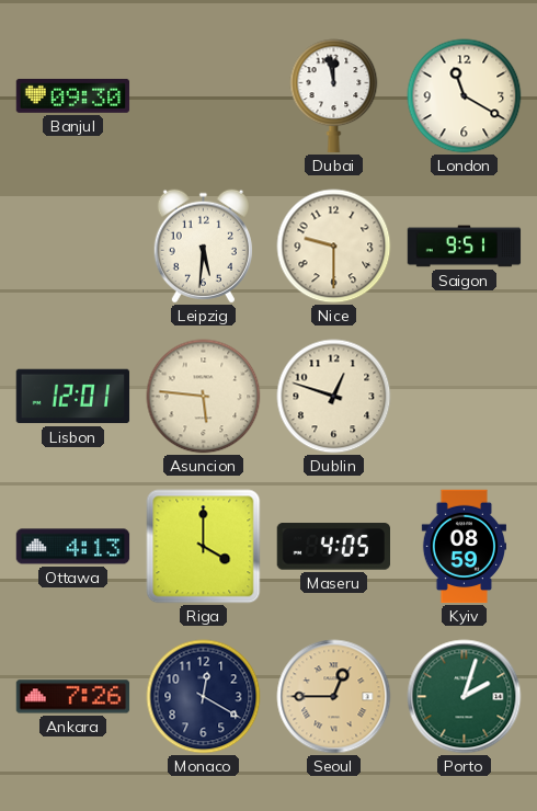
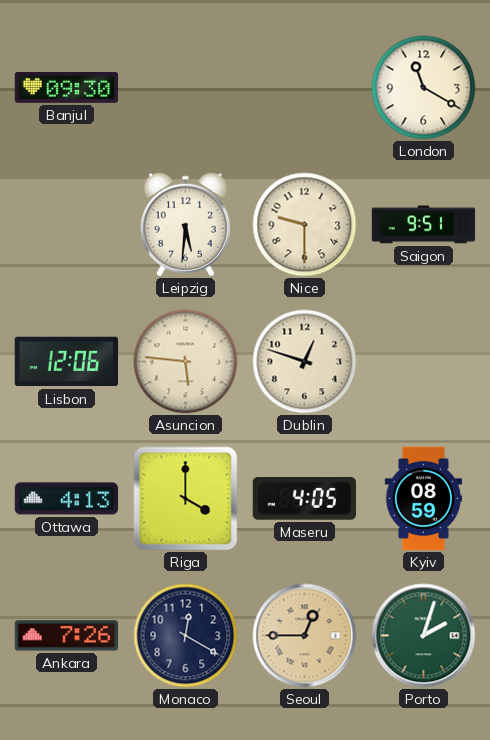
Dubai: 11:58 -> none (334, 96)
Lisbon: 12:01 -> 12:06 (67, 362)
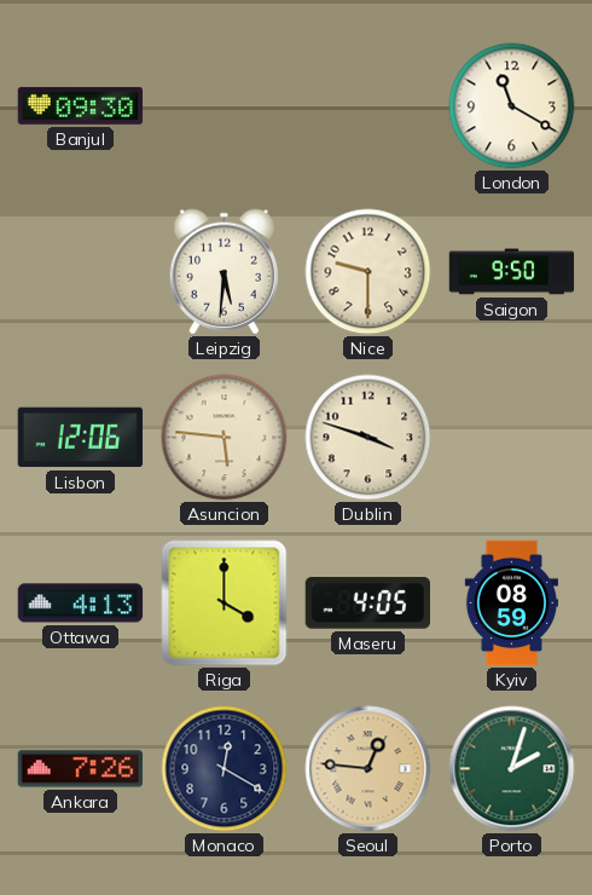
Saigon: 9:51 -> 9:50 (512, 272)
Dublin: 12:48 -> 3:48 (368, 438)
Seoul: 12:45 -> 12:46 (368, 769)
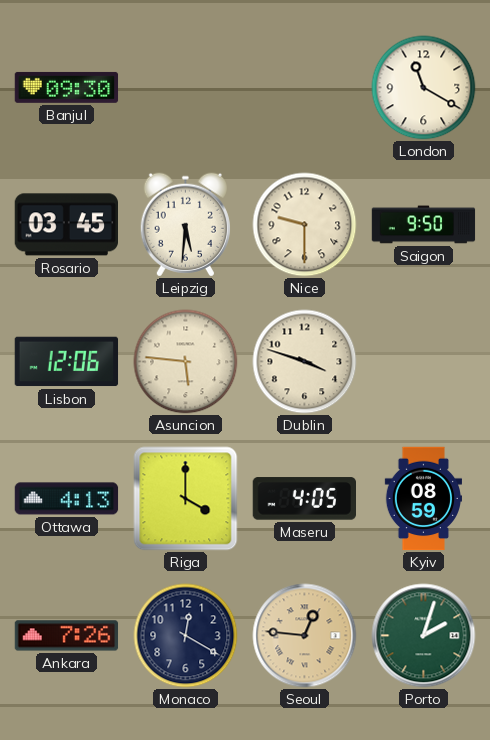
Rosario: none -> 03:45 (66, 225)
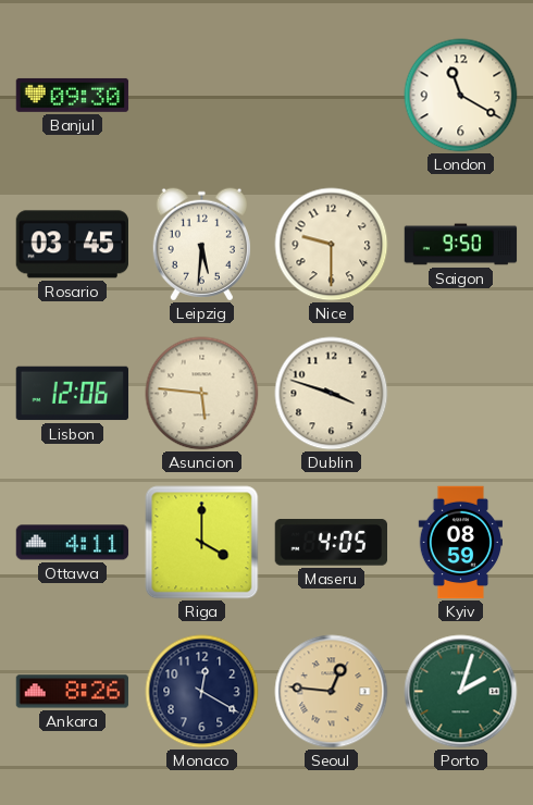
Ottawa: 4:13 -> 4:11 (73, 543)
Ankara: 7:26 -> 8:26 (73, 692)
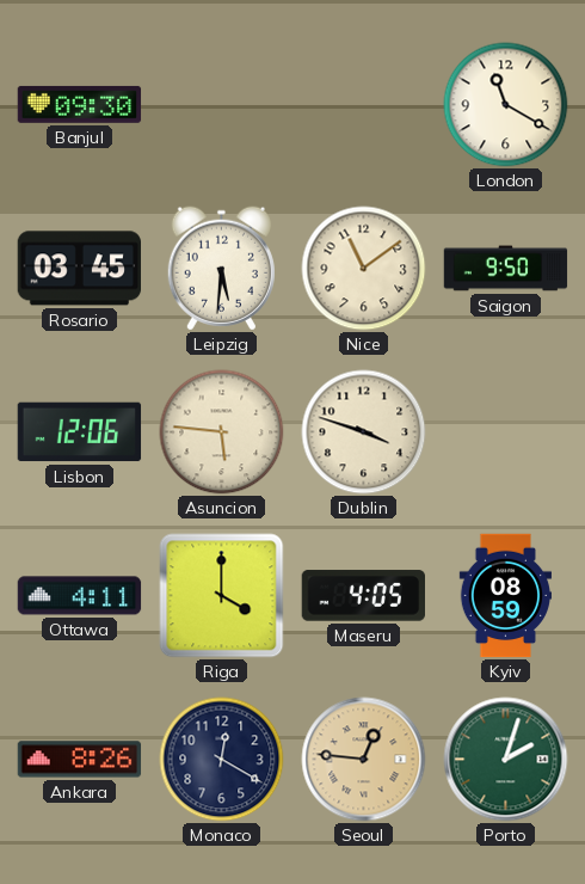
Nice: 9:30 -> 11:09 (364, 269)
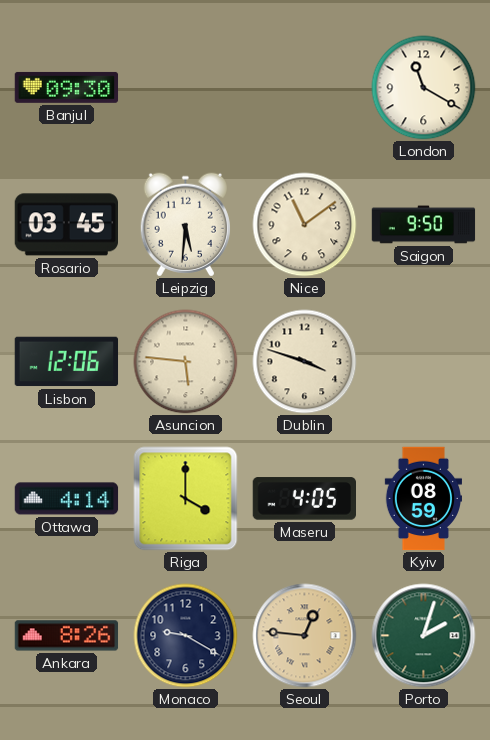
Ottawa: 4:11 -> 4:14 (67, 499)
Monaco: 12:20 -> 9:20 (186, 636)
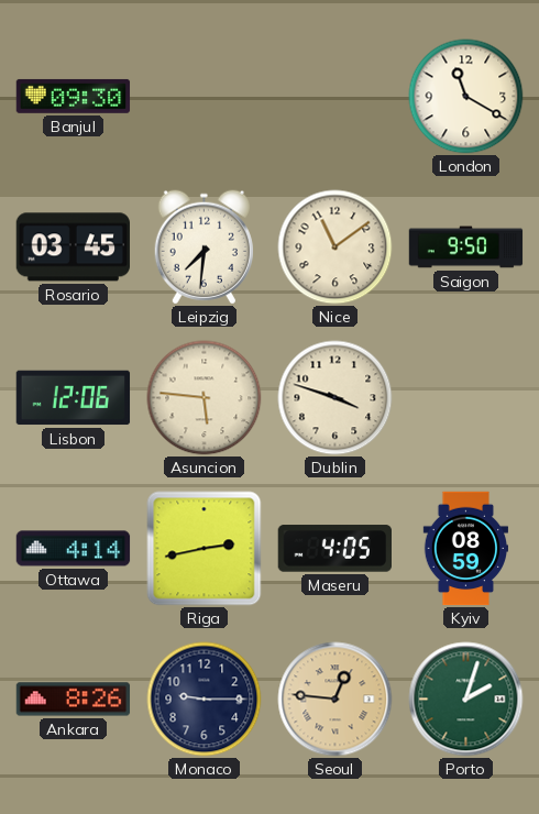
Leipzig: 5:31 -> 7:31 (204, 248)
Riga: 4:00 -> 2:43 (205, 549)
Monaco: 9:20 -> 9:15 (205, 700)
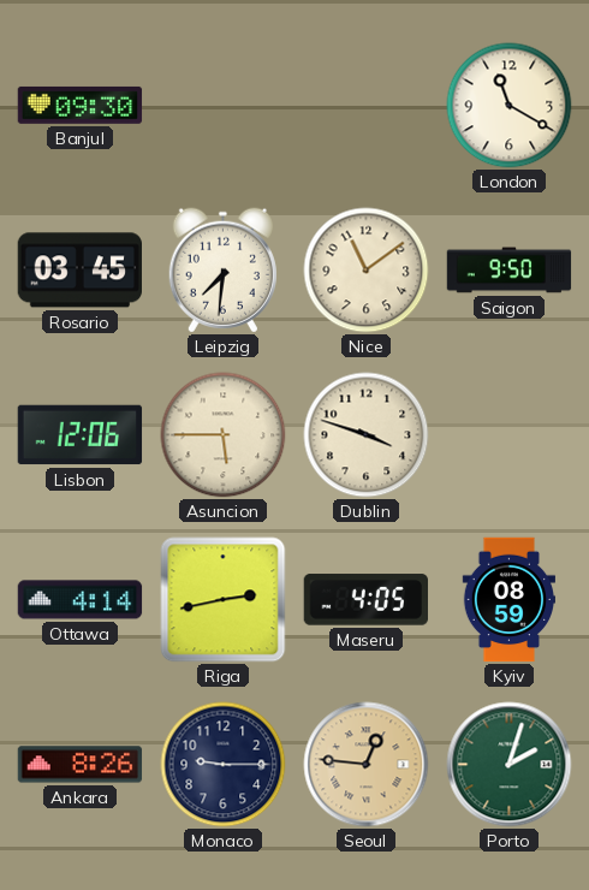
Asuncion: 5:46 -> 5:45 (224, 435)
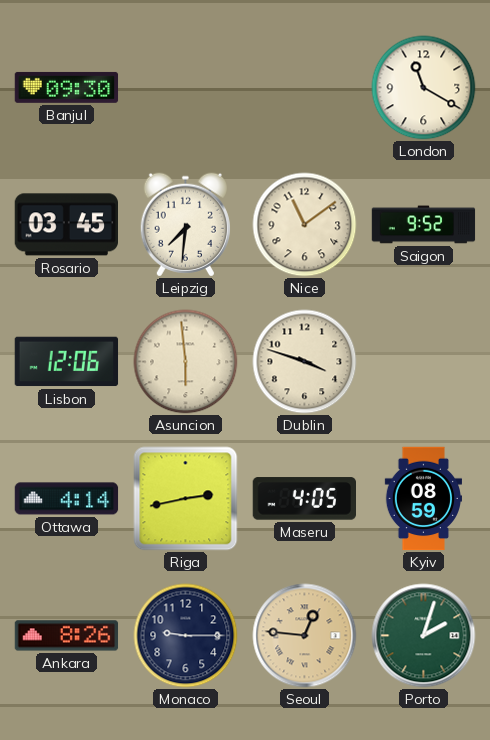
Saigon: 9:50 -> 9:52 (424, 225)
Asuncion: 5:45 -> 5:59 (186, 362)
